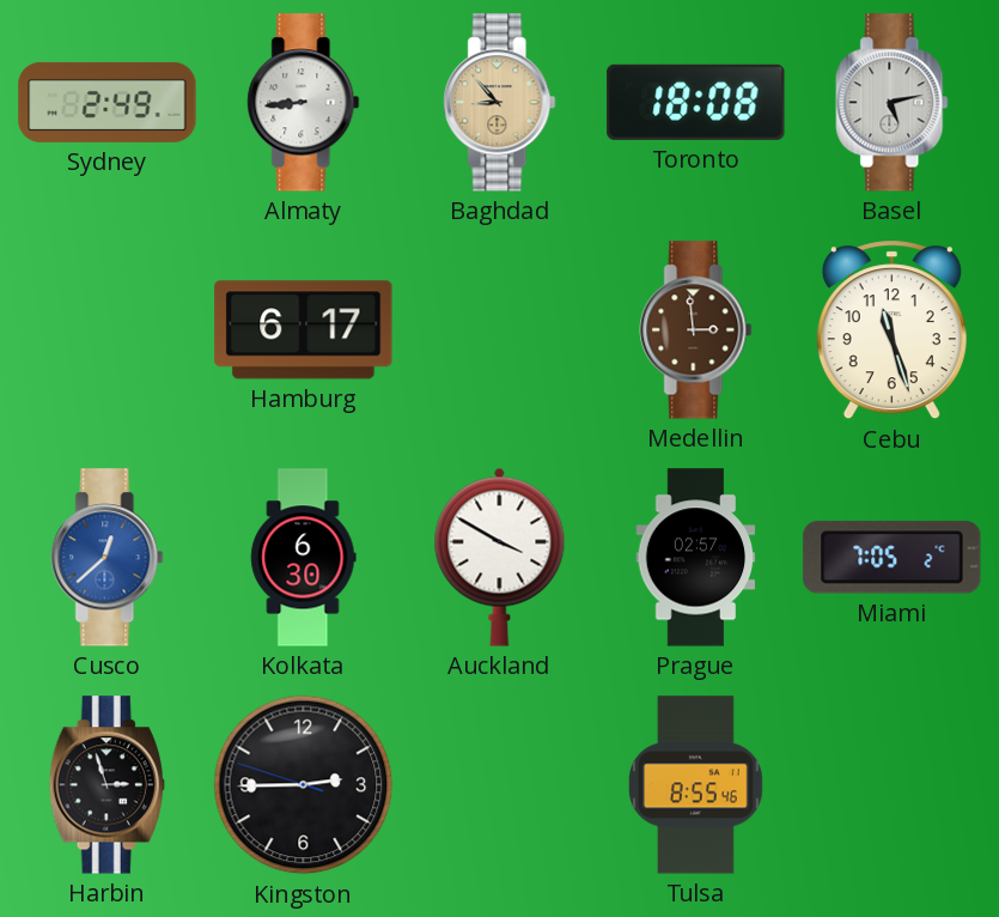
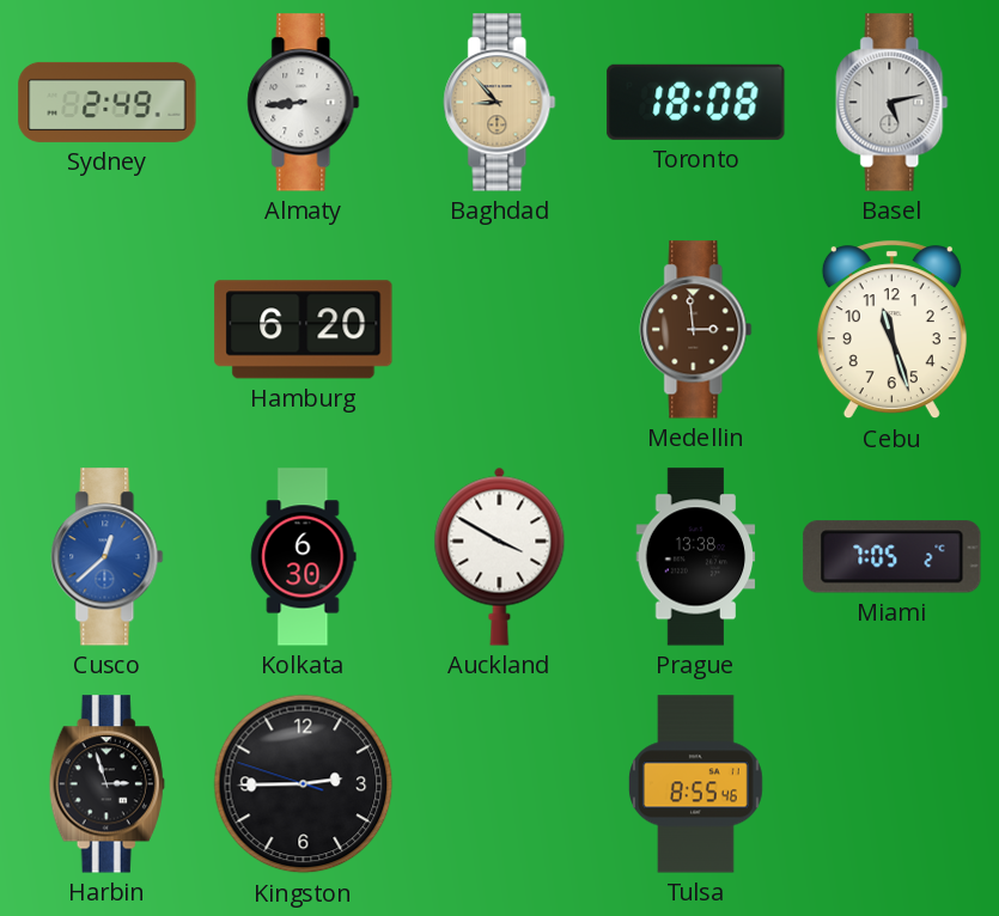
Hamburg: 6:17 -> 6:20 (304, 330)
Prague: 02:57 -> 13:38 (696, 557)
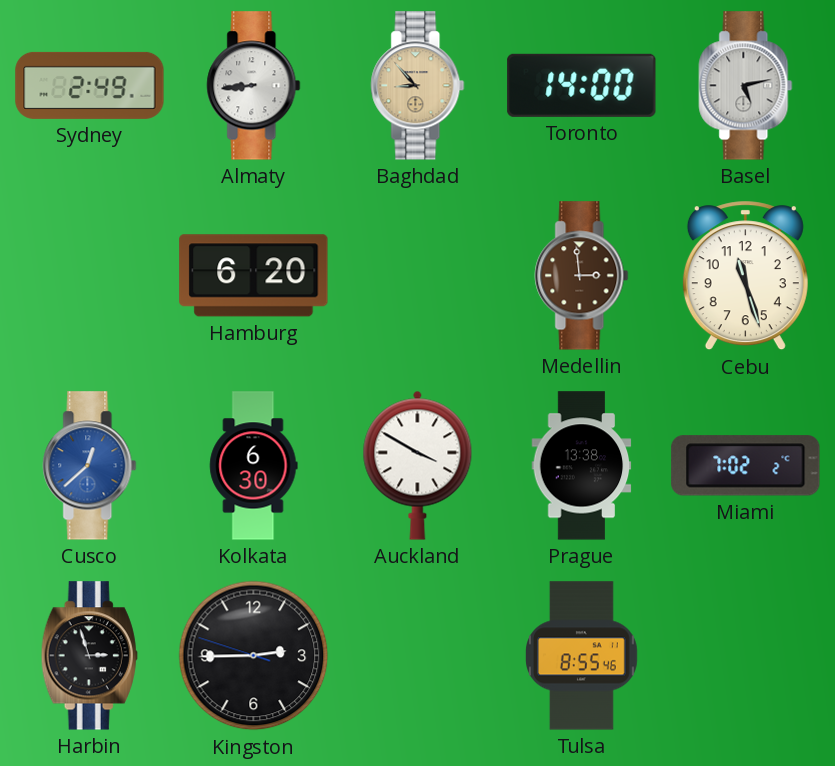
Toronto: 18:08 -> 14:00 (582, 85)
Miami: 7:05 -> 7:02 (746, 466)
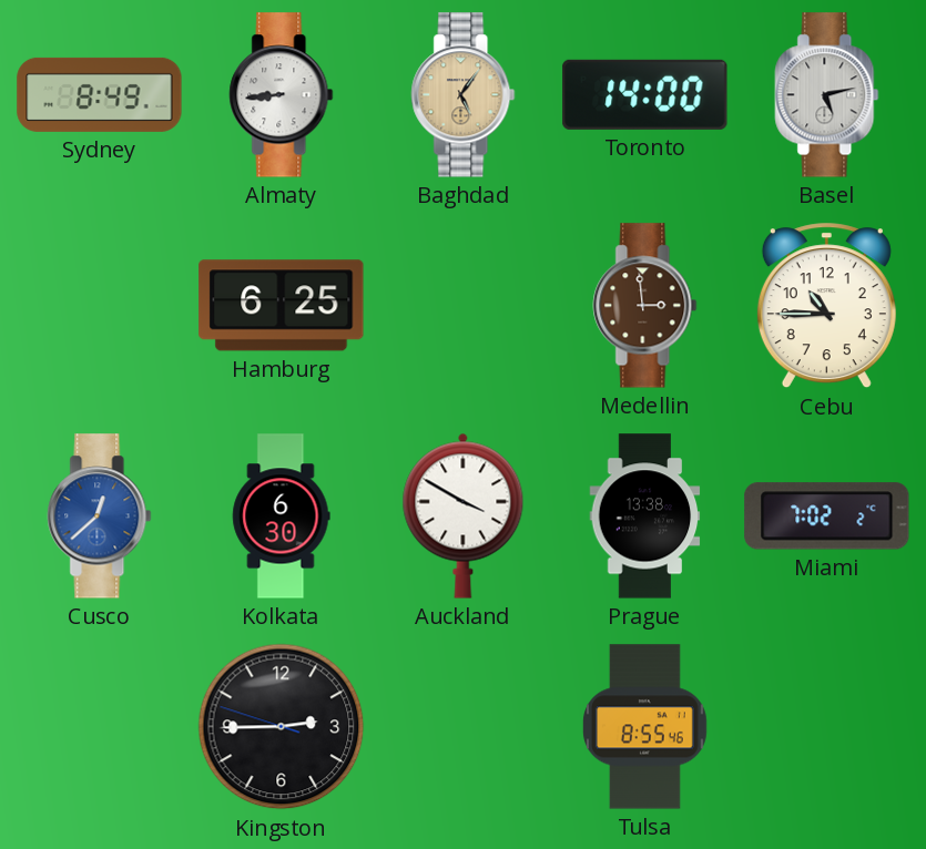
Sydney: 2:49 -> 8:49 (100, 94)
Baghdad: 8:53 -> 5:06 (464, 95)
Hamburg: 6:20 -> 6:25 (282, 306)
Cebu: 11:27 -> 10:45 (826, 306)
Harbin: 2:57 -> none (89, 656)
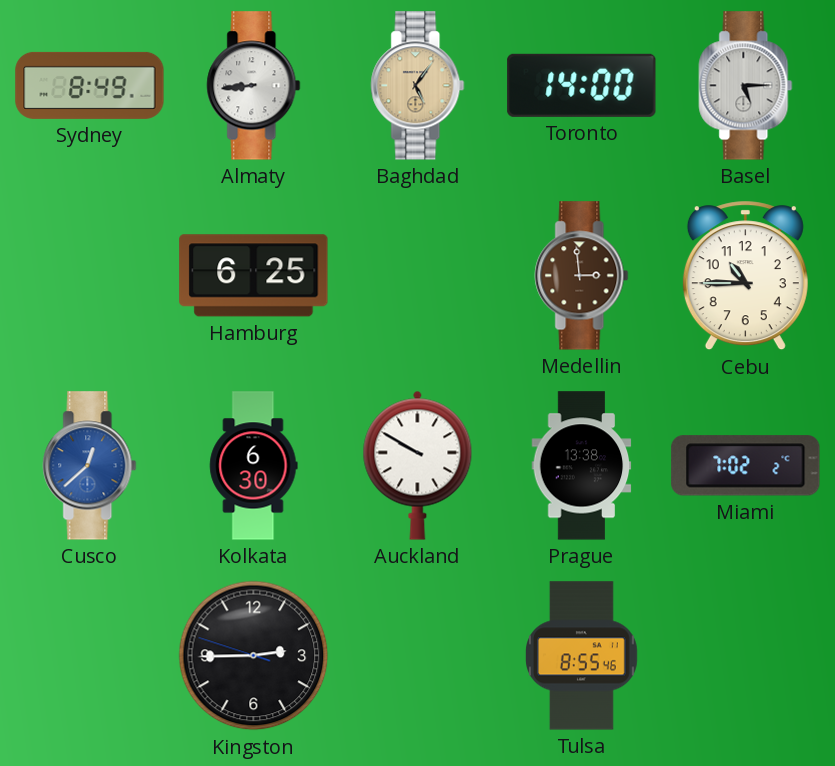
Basel: 5:13 -> 5:15 (746, 86)
Auckland: 3:50 -> 9:50 (418, 465)
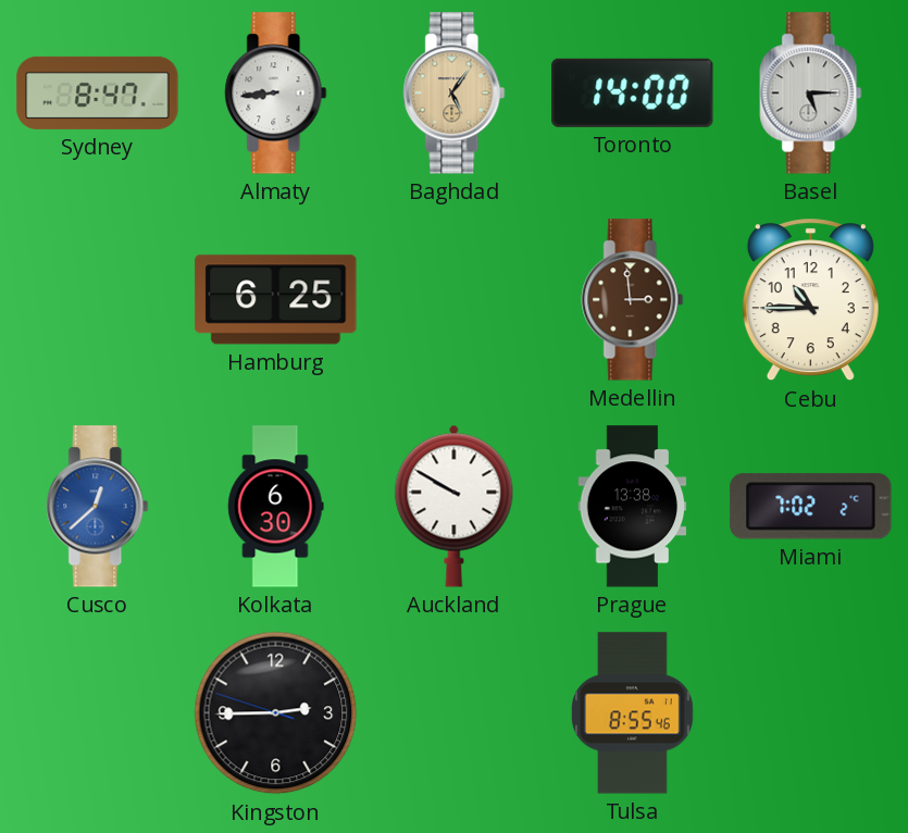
Sydney: 8:49 -> 8:47 (98, 92)
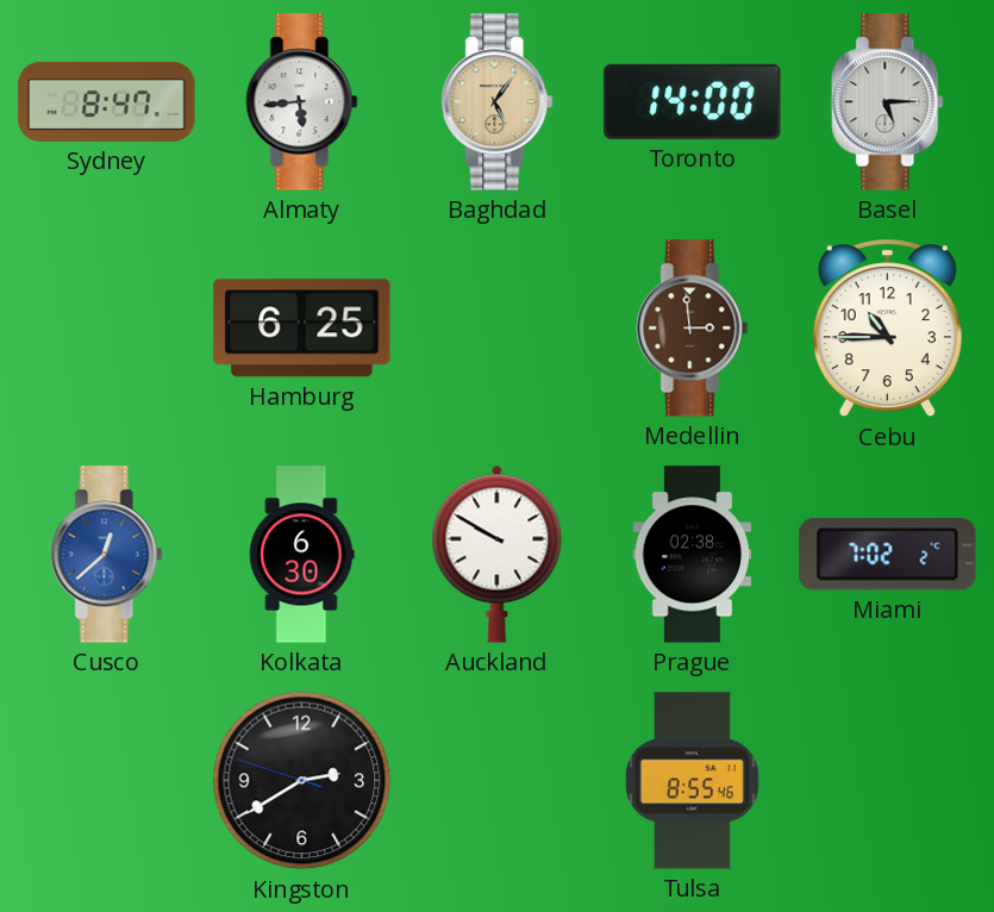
Almaty: 8:44 -> 5:44 (302, 102)
Prague: 13:38 -> 02:38 (693, 555)
Kingston: 2:44 -> 2:39 (302, 781)
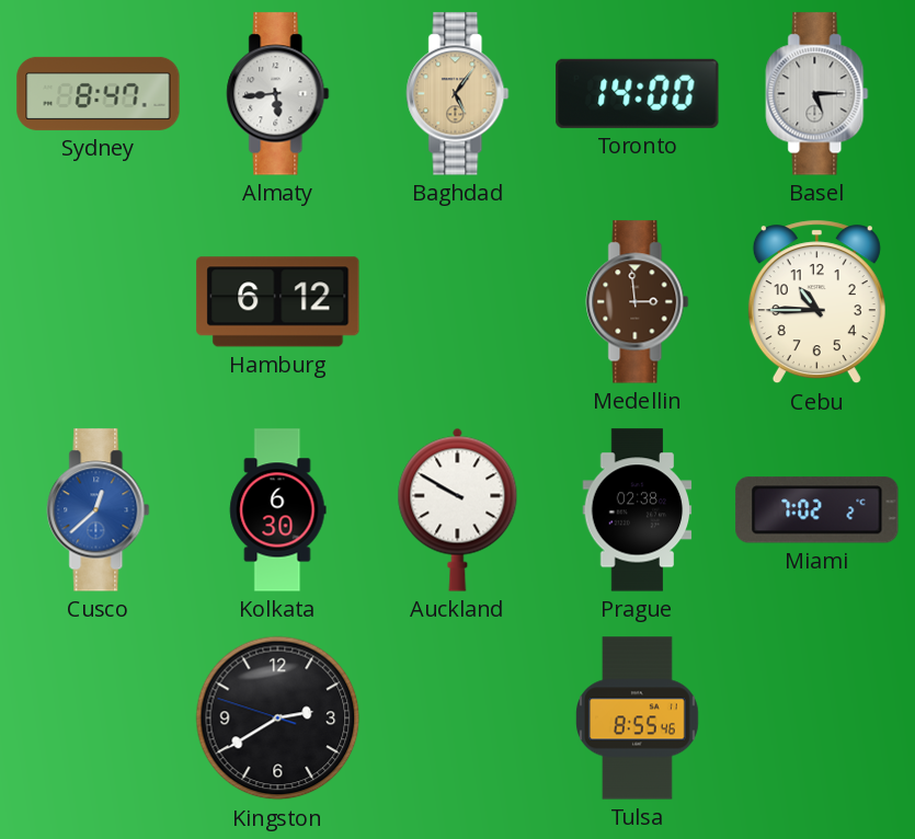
Hamburg: 6:25 -> 6:12 (278, 302)
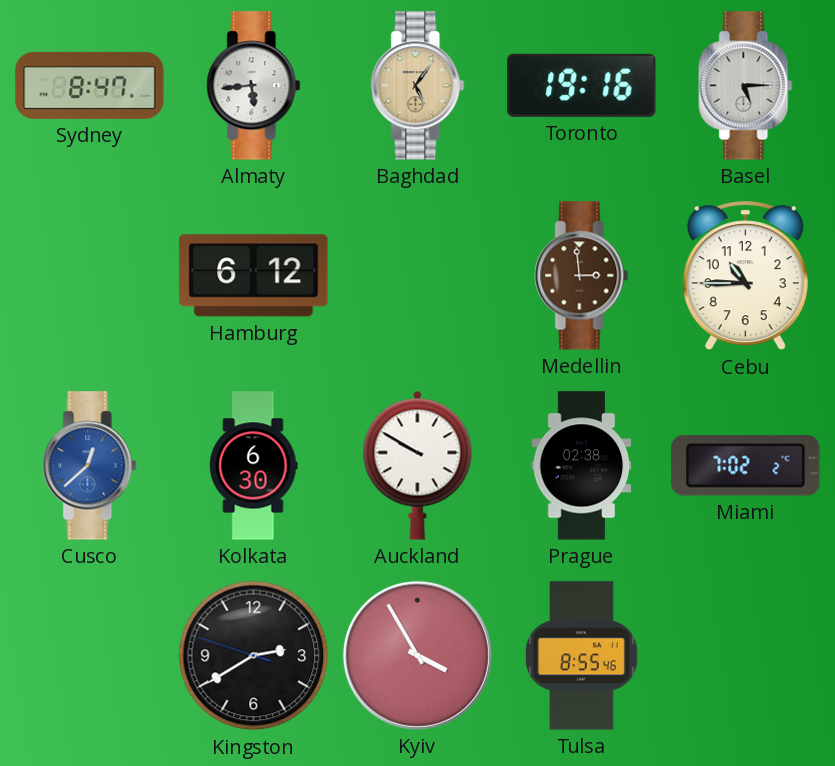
Toronto: 14:00 -> 19:16 (582, 85)
Kyiv: none -> 3:55 (417, 655)
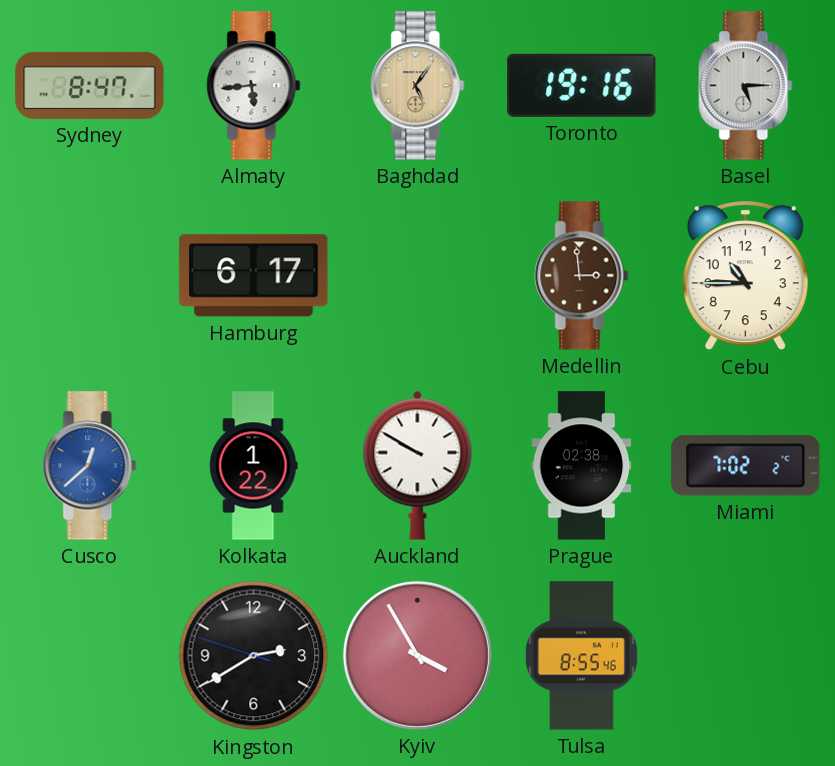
Hamburg: 6:12 -> 6:17 (254, 276)
Kolkata: 6:30 -> 1:22 (254, 466)
